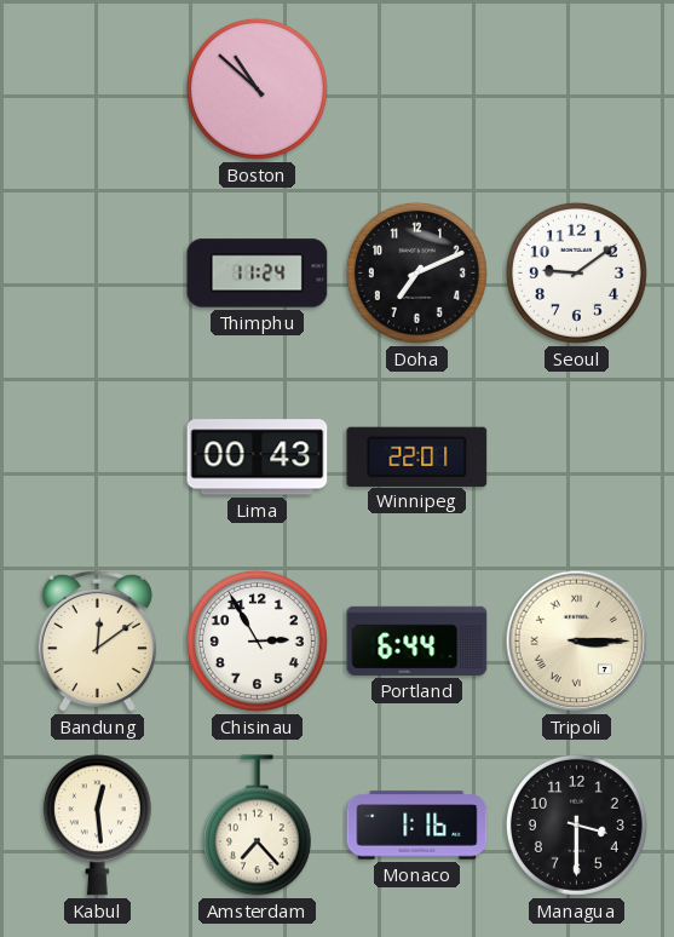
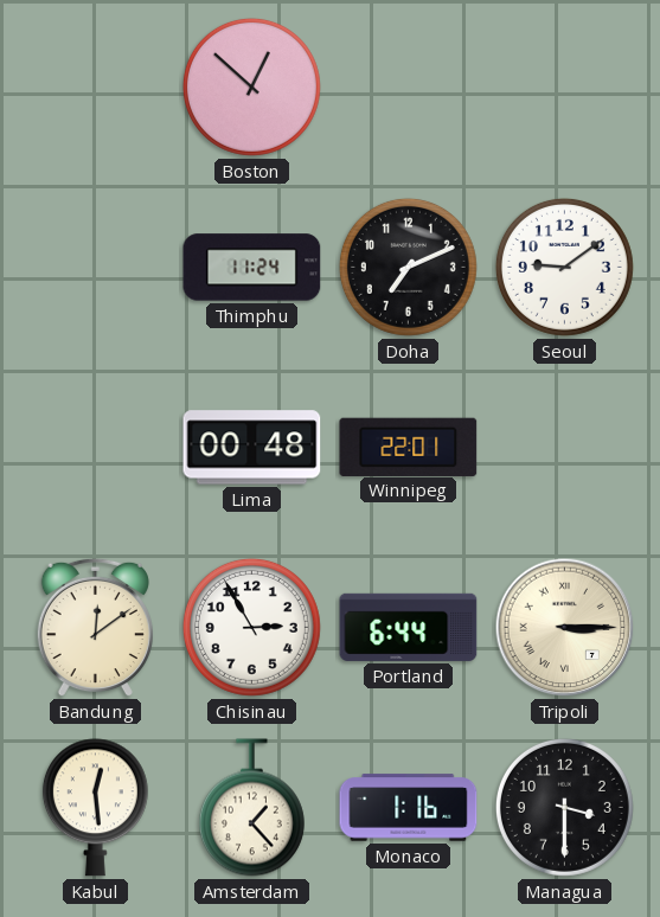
Boston: 10:52 -> 12:52 (251, 86)
Lima: 00:43 -> 00:48 (252, 448)
Amsterdam: 7:23 -> 1:23 (251, 808)
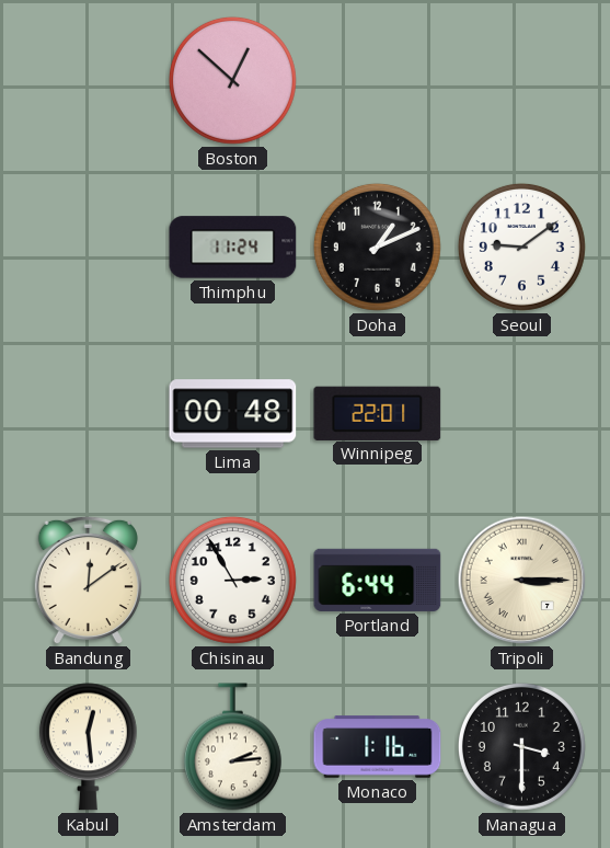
Doha: 7:11 -> 1:11 (377, 247)
Amsterdam: 1:23 -> 2:14 (232, 747)
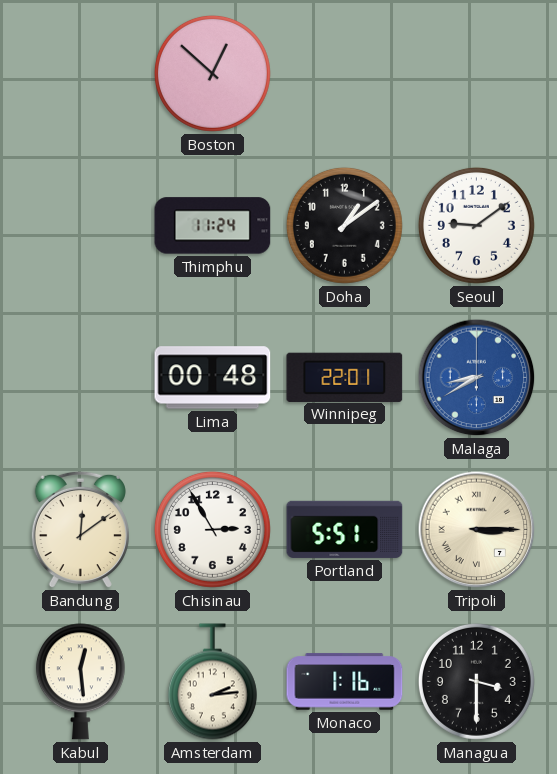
Doha: 1:11 -> 1:09 (344, 225)
Malaga: none -> 8:40 (477, 378)
Portland: 6:44 -> 5:51 (345, 529)
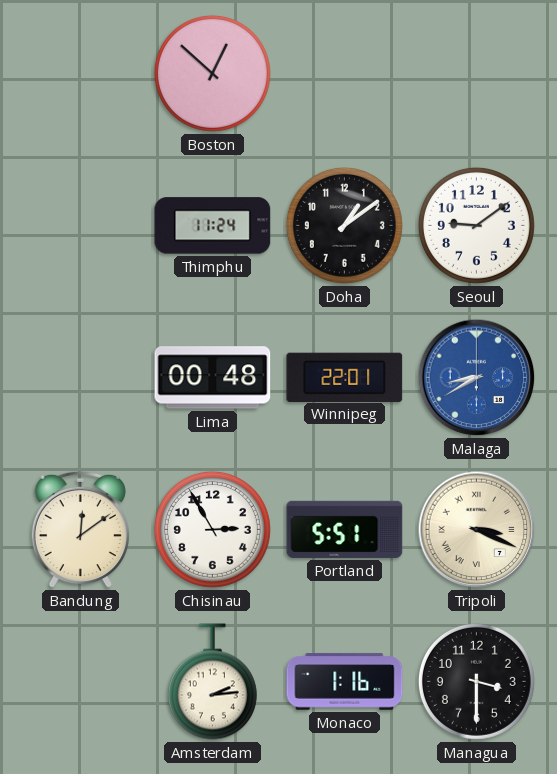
Tripoli: 3:15 -> 3:19 (477, 530)
Kabul: 12:29 -> none (80, 682)
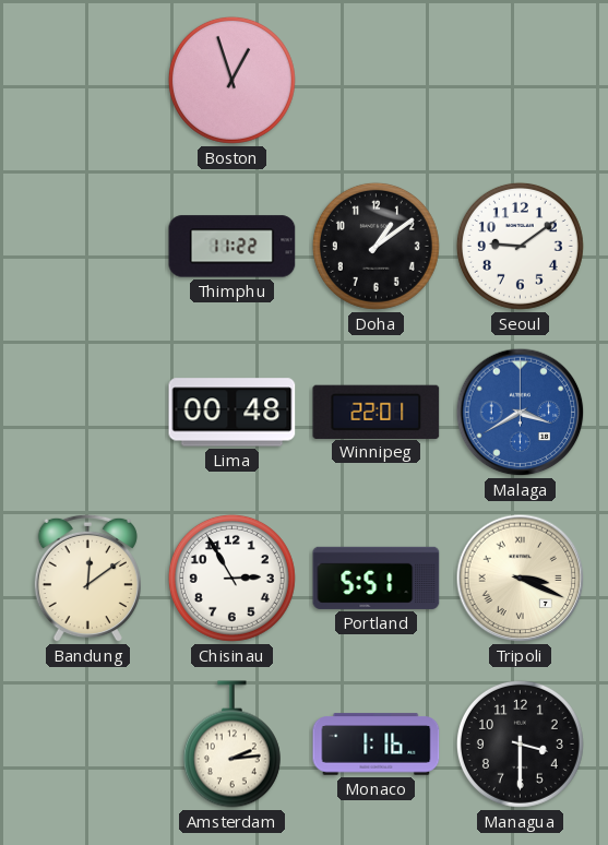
Boston: 12:52 -> 12:57 (231, 80)
Thimphu: 11:24 -> 11:22 (233, 247)
Malaga: 8:40 -> 3:40 (521, 413)
